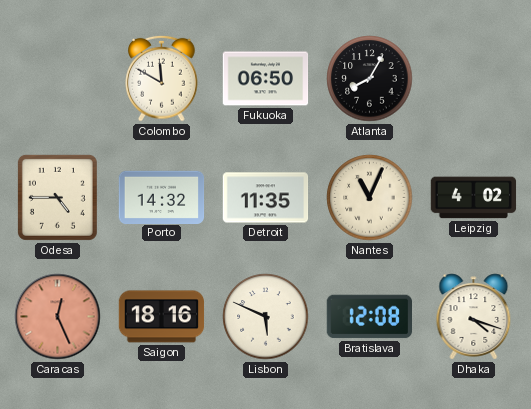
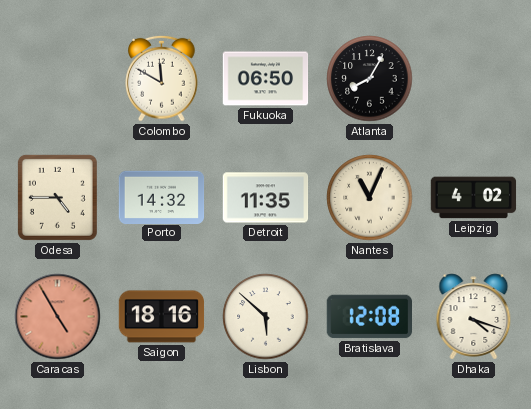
Caracas: 12:26 -> 4:55 (58, 317)
Lisbon: 5:49 -> 5:52 (266, 317)
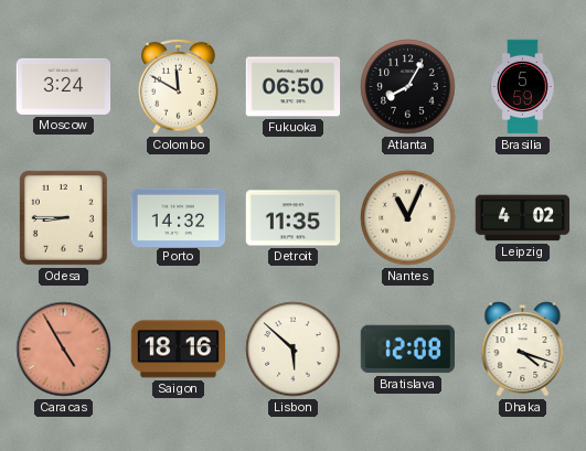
Moscow: none -> 3:24 (64, 86)
Brasilia: none -> 5:59 (523, 87)
Odesa: 4:45 -> 8:45 (63, 217)
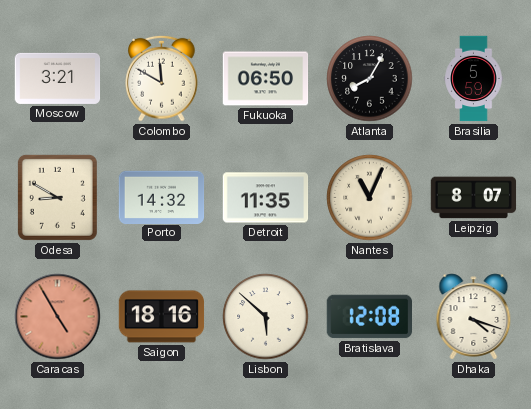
Moscow: 3:24 -> 3:21 (58, 78)
Odesa: 8:45 -> 8:50 (57, 197)
Leipzig: 4:02 -> 8:07 (474, 198)
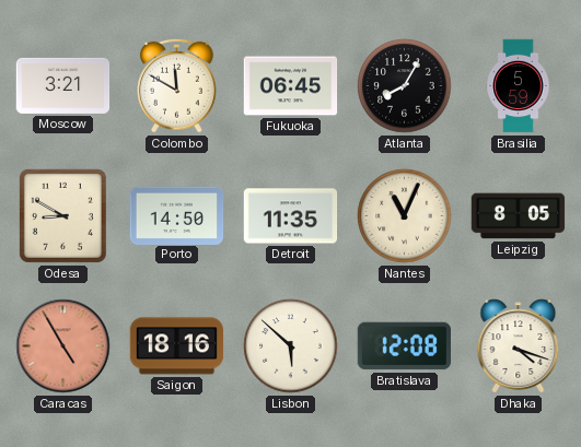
Fukuoka: 06:50 -> 06:45 (291, 86)
Porto: 14:32 -> 14:50 (177, 215)
Leipzig: 8:07 -> 8:05 (519, 216)
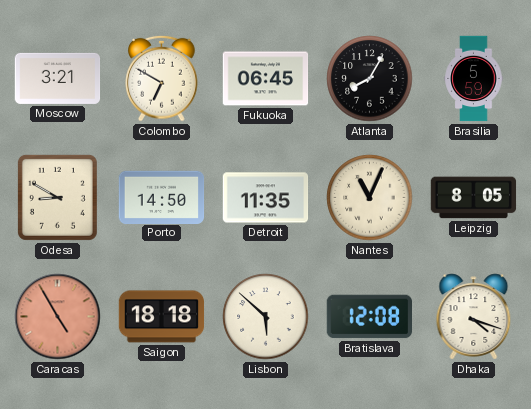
Colombo: 11:50 -> 6:50 (162, 78)
Saigon: 18:16 -> 18:18 (162, 317)
